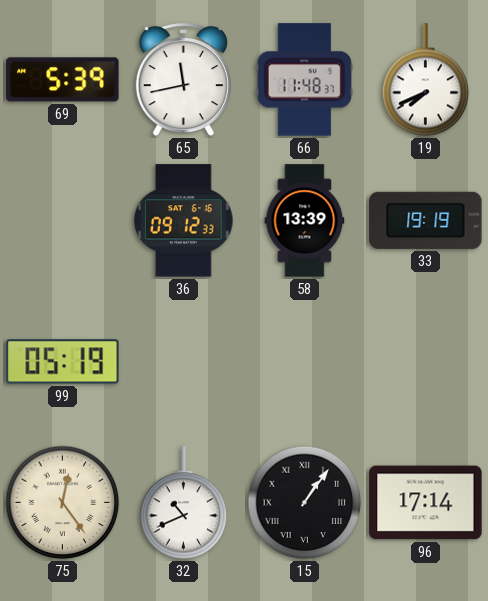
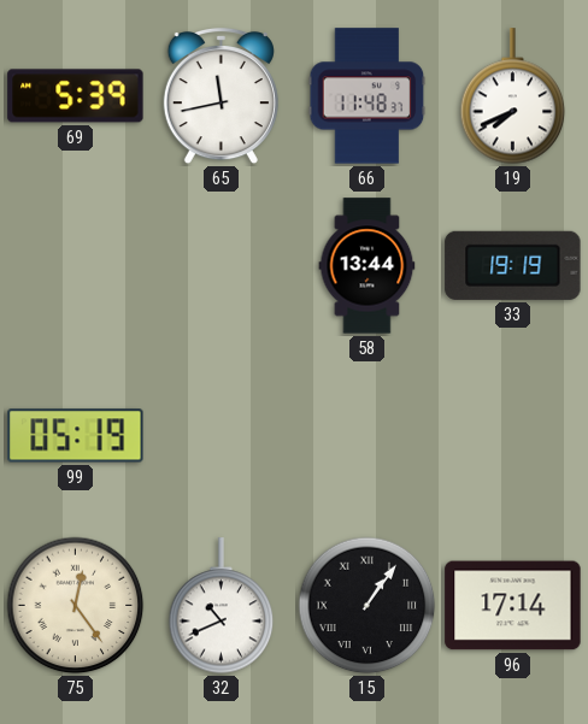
36: 09:12 -> none (184, 221)
58: 13:39 -> 13:44 (367, 266)
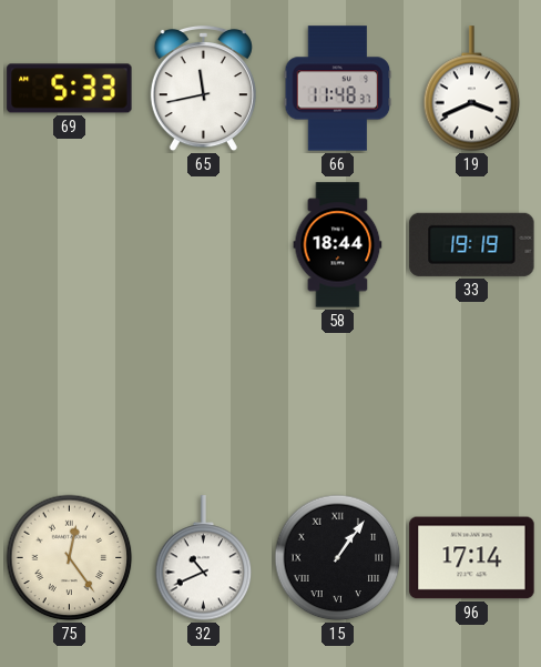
69: 5:39 -> 5:33 (70, 89)
19: 7:41 -> 3:41 (472, 89)
58: 13:44 -> 18:44 (338, 245)
99: 05:19 -> none (76, 436)
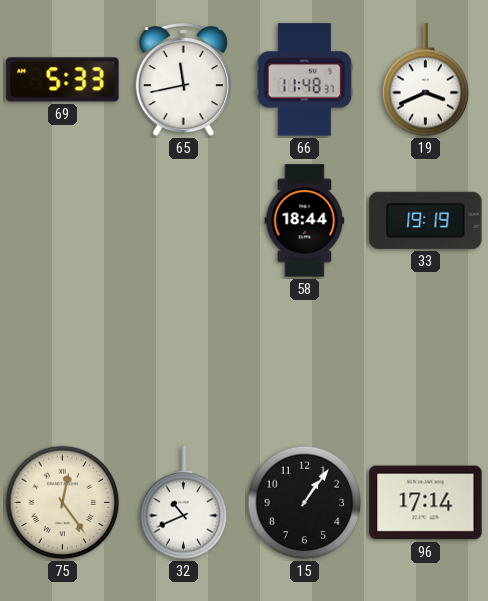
15 numerals: Roman -> Arabic (305, 503)
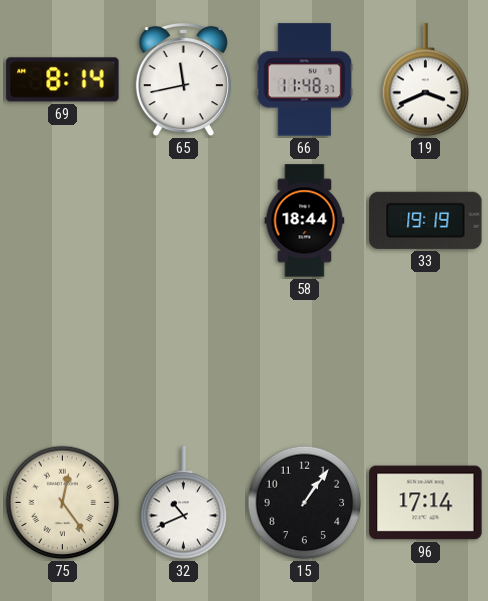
69: 5:33 -> 8:14 (63, 80)
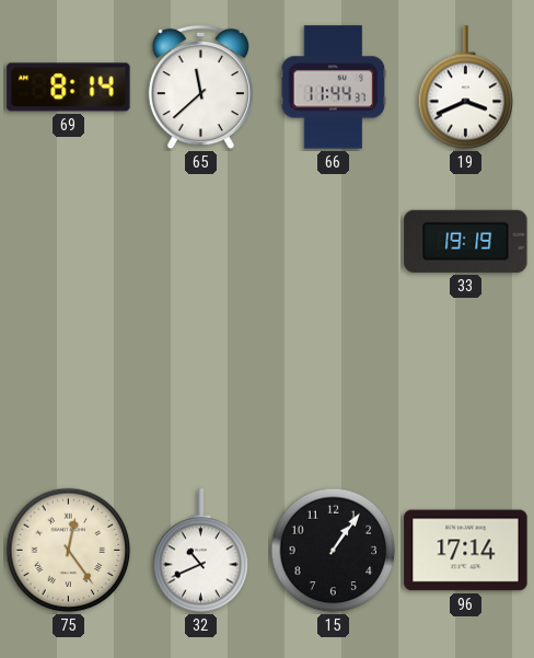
65: 11:43 -> 11:38 (200, 88)
66: 11:48 -> 11:44 (334, 88)
58: 18:44 -> none (305, 221)
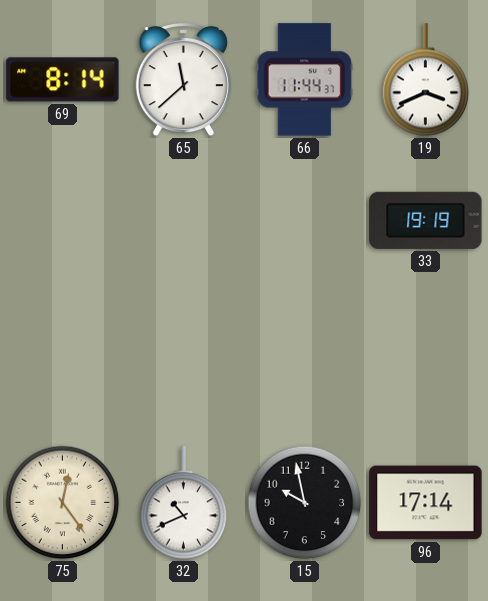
15: 1:06 -> 9:58 (305, 503)
